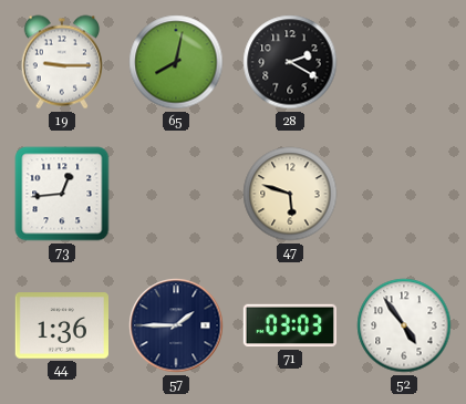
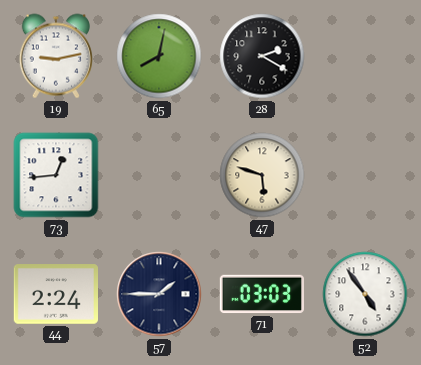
19: 9:15 -> 9:13 (56, 56)
44: 1:36 -> 2:24 (55, 294)
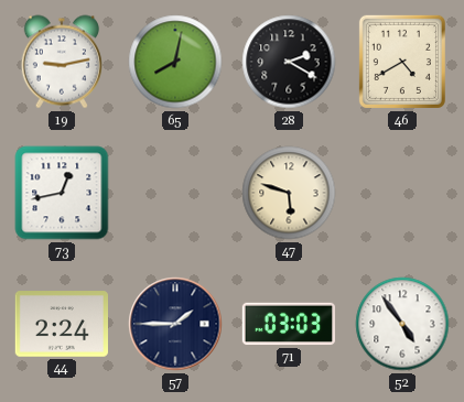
46: none -> 4:40 (402, 62)
73: 12:44 -> 12:43 (62, 193)
